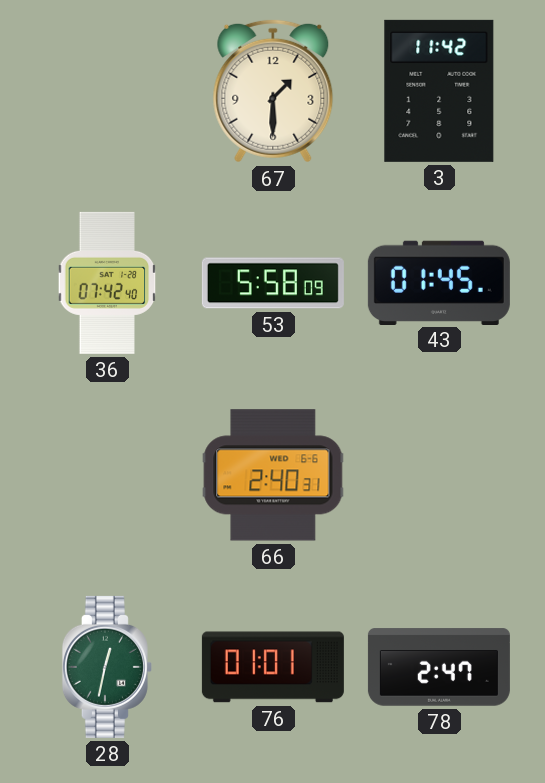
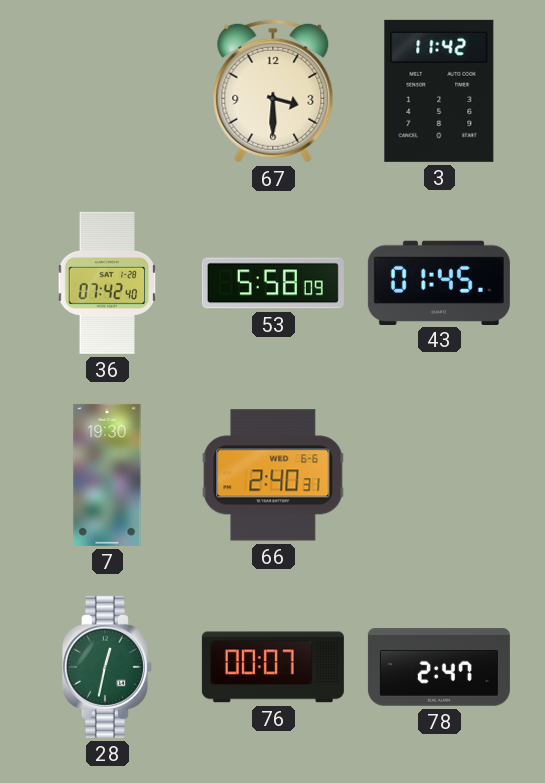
67: 1:30 -> 3:30 (273, 91)
7: none -> 19:30 (107, 475)
76: 01:01 -> 00:07 (273, 667)
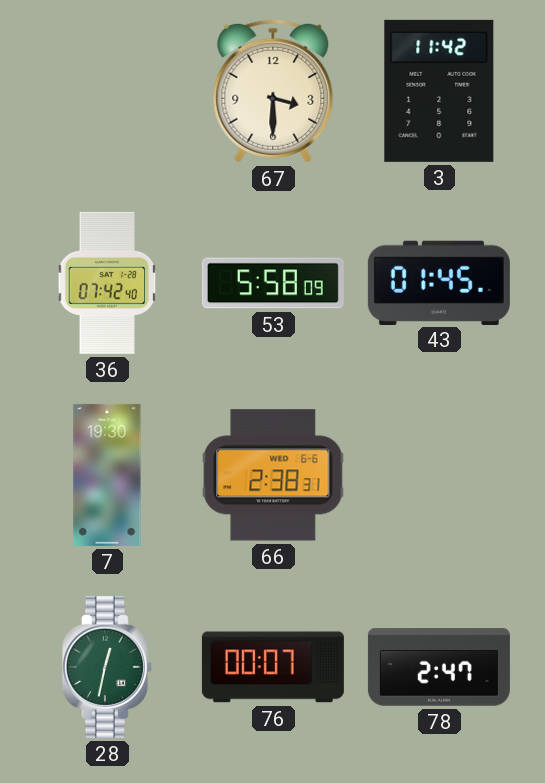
66: 2:40 -> 2:38 (273, 475)
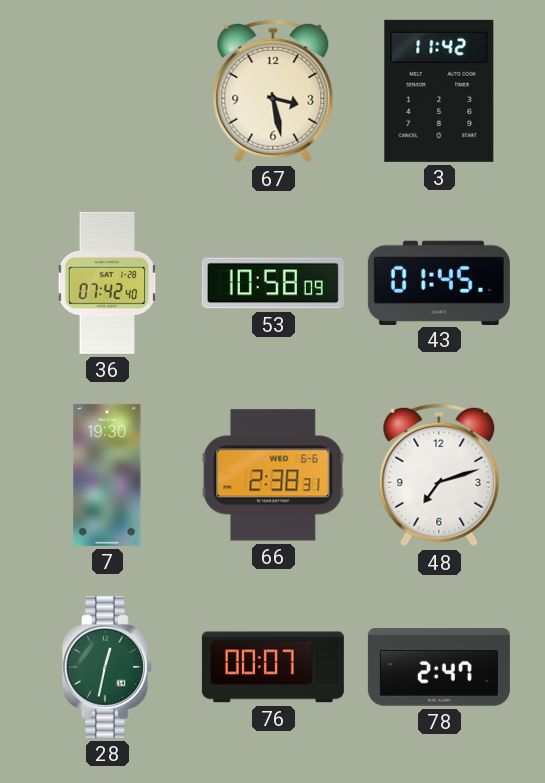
67: 3:30 -> 3:28 (273, 91)
53: 5:58 -> 10:58 (273, 283)
48: none -> 7:12 (439, 475)
